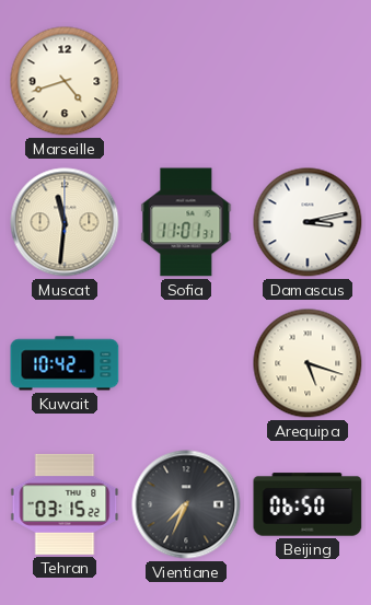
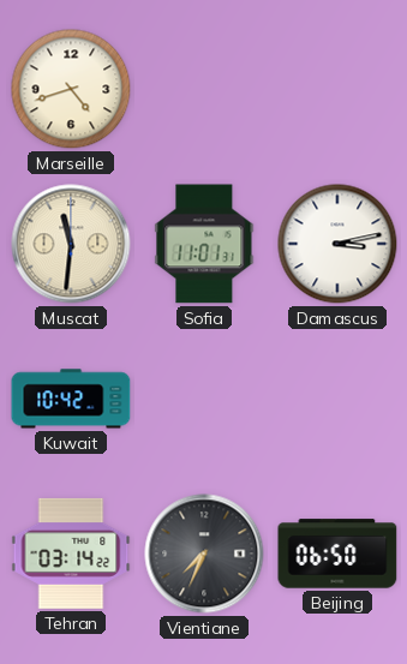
Arequipa: 5:18 -> none (308, 363)
Tehran: 03:15 -> 03:14 (71, 554)
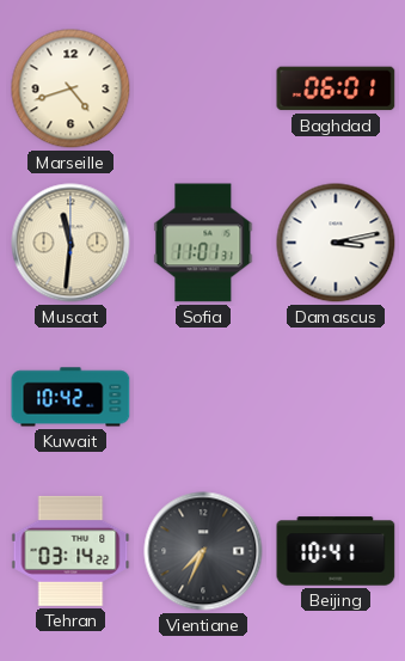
Baghdad: none -> 06:01 (336, 88)
Beijing: 06:50 -> 10:41 (336, 551)
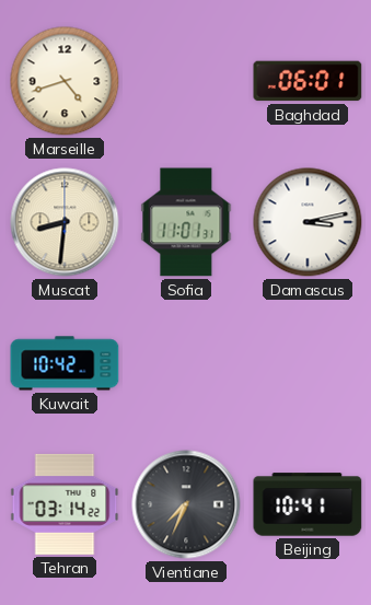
Muscat: 11:31 -> 8:31 (65, 222)
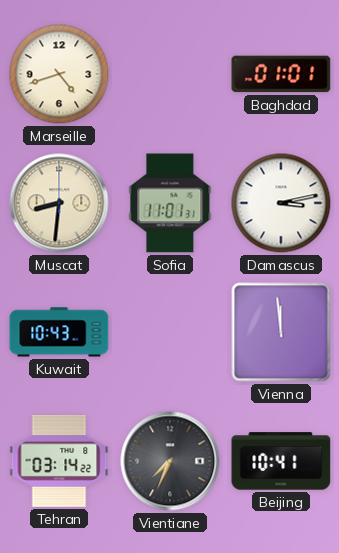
Baghdad: 06:01 -> 01:01 (281, 74)
Kuwait: 10:42 -> 10:43 (59, 332)
Vienna: none -> 11:59 (281, 332)
